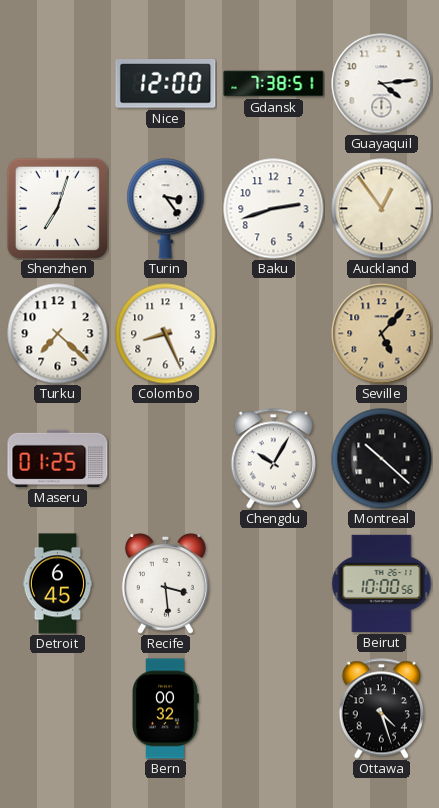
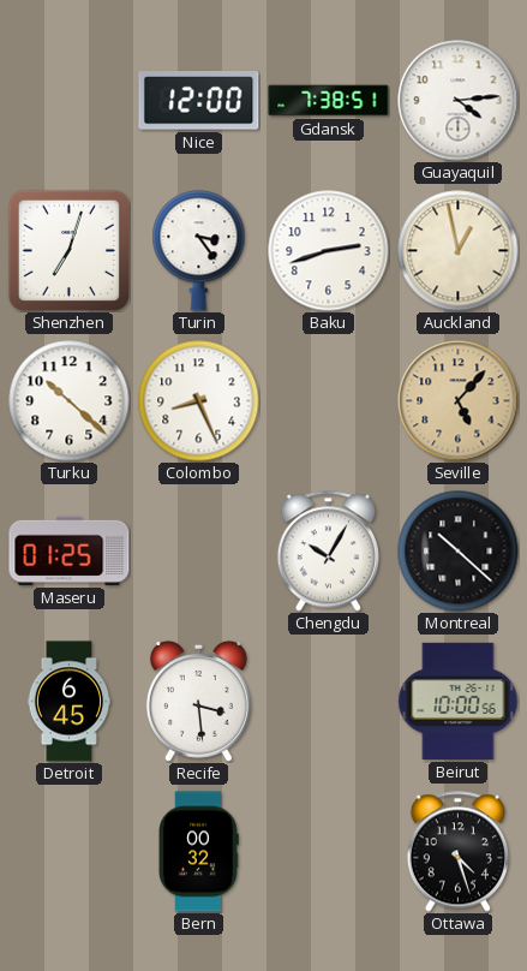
Auckland: 12:54 -> 12:58 (459, 251)
Turku: 7:22 -> 10:22 (70, 401)
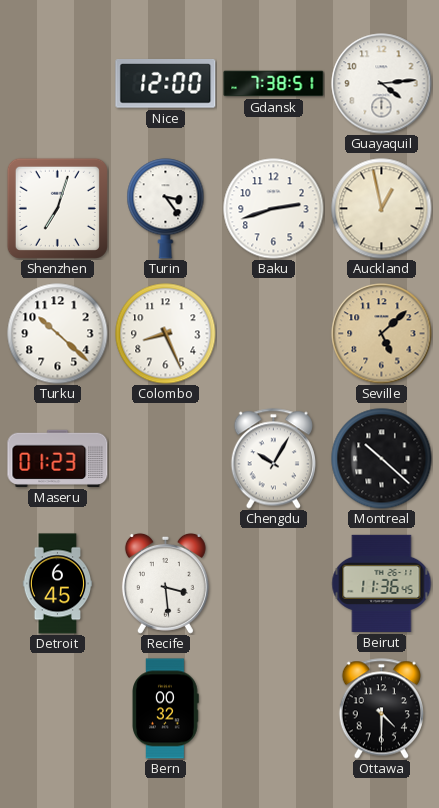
Seville: 5:07 -> 5:08 (382, 334)
Maseru: 01:25 -> 01:23 (58, 458)
Beirut: 10:00 -> 11:36 (382, 583)
Ottawa: 4:27 -> 4:30 (381, 709)
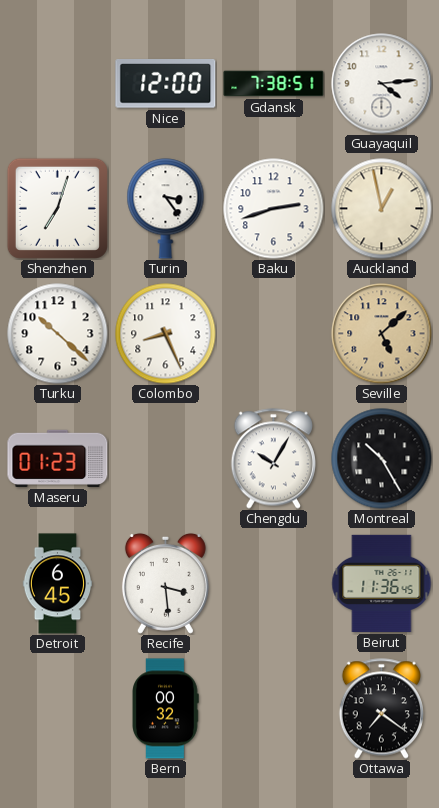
Montreal: 10:22 -> 10:25 (382, 459)
Ottawa: 4:30 -> 7:21 (381, 709)
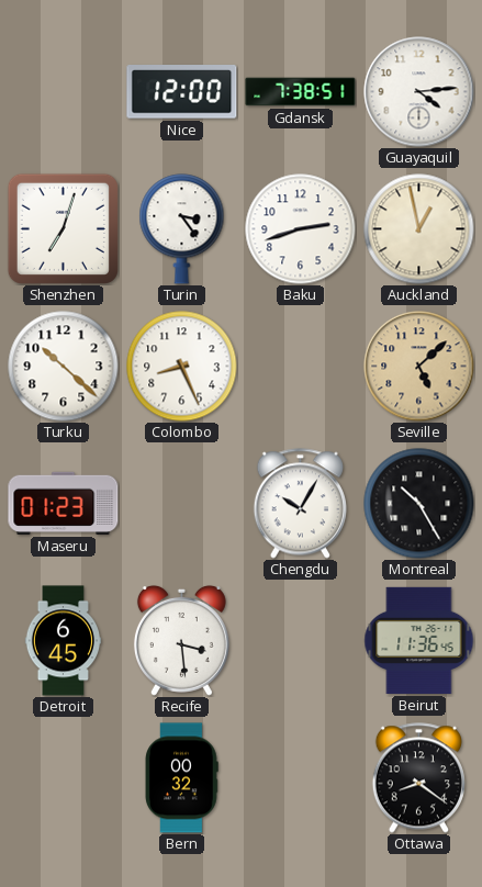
Ottawa: 7:21 -> 8:21 (418, 778)
